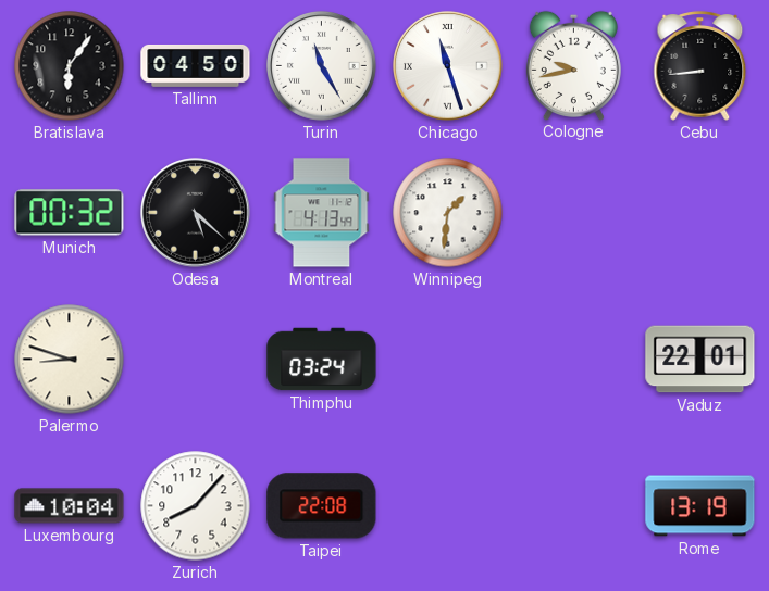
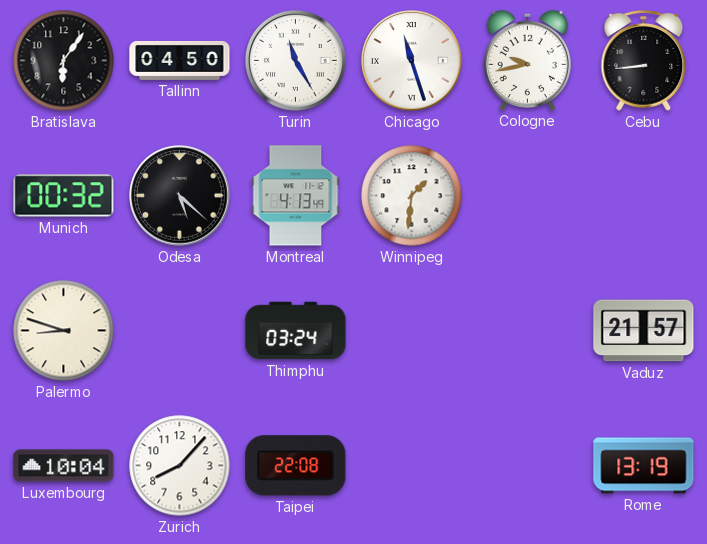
Vaduz: 22:01 -> 21:57 (644, 331)
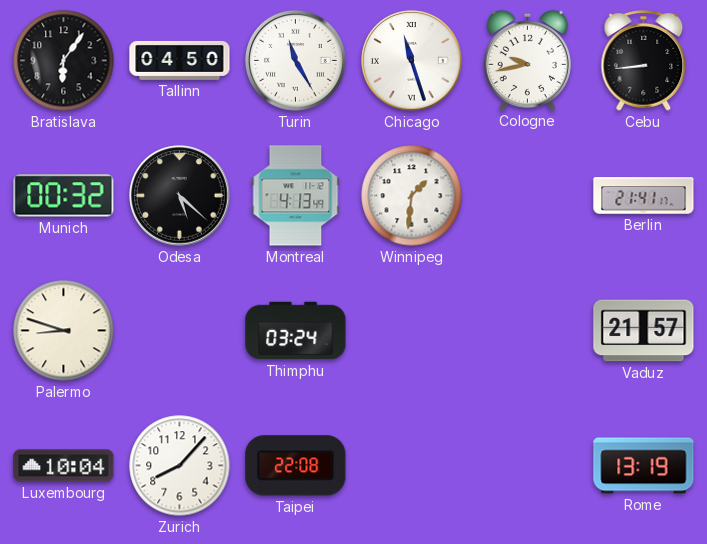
Berlin: none -> 21:41 (644, 196)
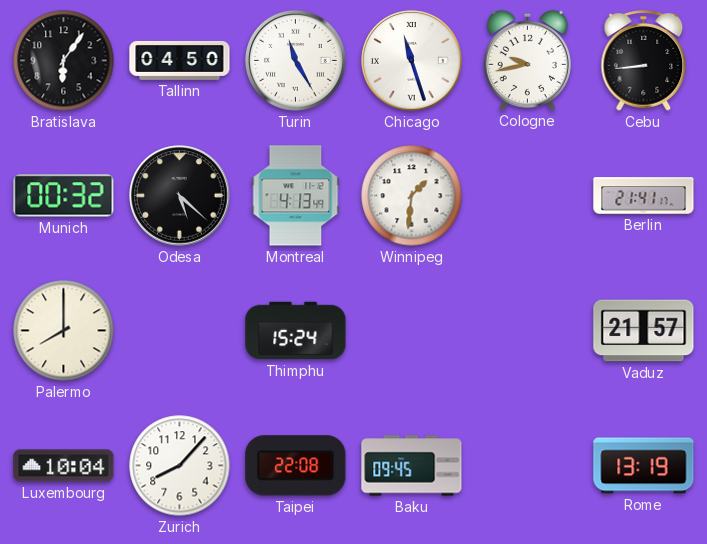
Palermo: 8:48 -> 8:00 (64, 331)
Thimphu: 03:24 -> 15:24 (296, 331)
Baku: none -> 09:45 (412, 466)
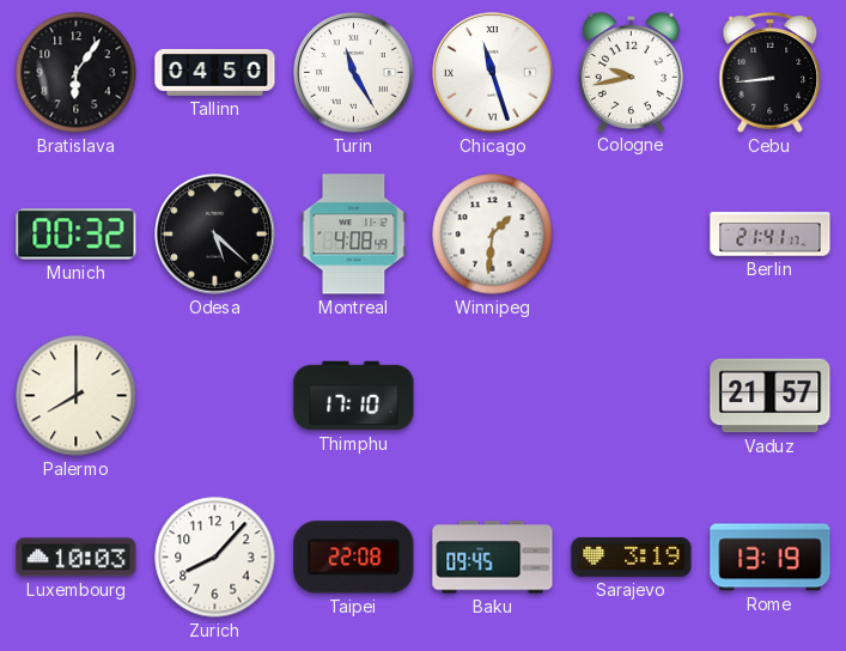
Montreal: 4:13 -> 4:08 (354, 235)
Thimphu: 15:24 -> 17:10 (354, 396)
Luxembourg: 10:04 -> 10:03 (77, 558)
Sarajevo: none -> 3:19 (632, 556)
